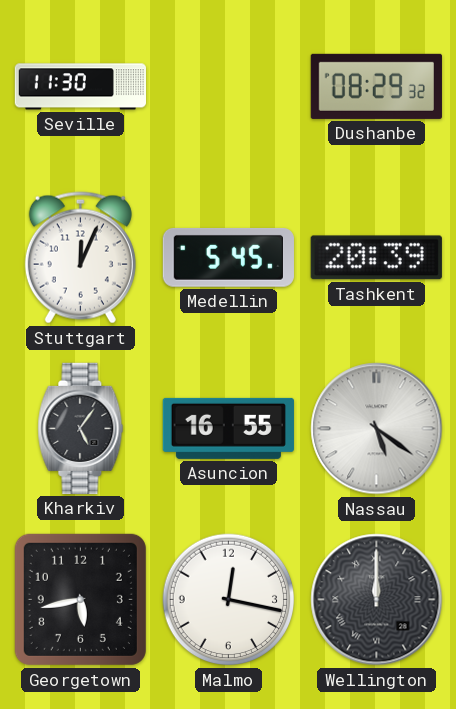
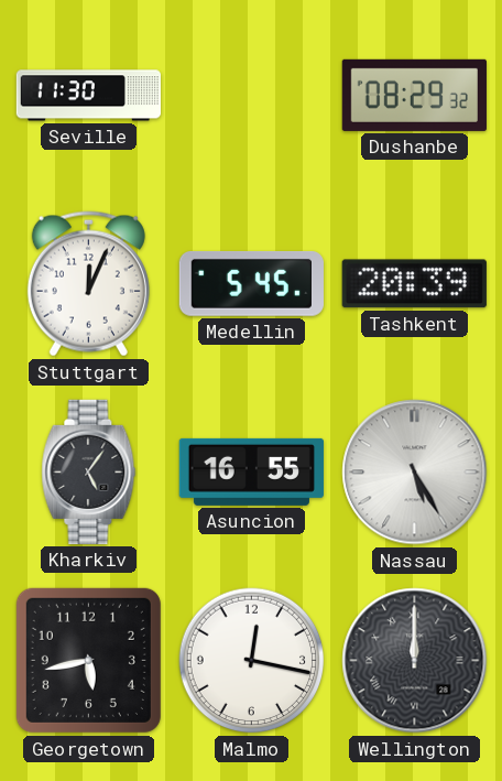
Nassau: 5:21 -> 5:25 (415, 473)
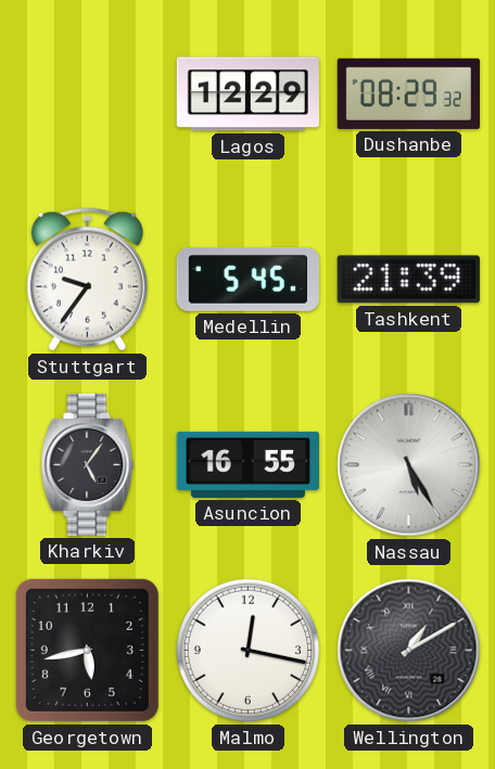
Seville: 11:30 -> none (88, 96)
Lagos: none -> 12:29 (247, 94)
Stuttgart: 12:04 -> 9:36 (87, 280)
Tashkent: 20:39 -> 21:39 (408, 280)
Wellington: 12:00 -> 1:10 (409, 651)
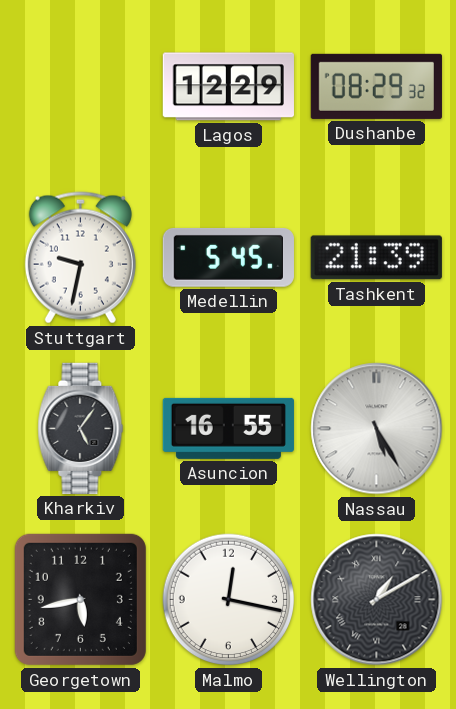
Stuttgart: 9:36 -> 9:32 (80, 258)
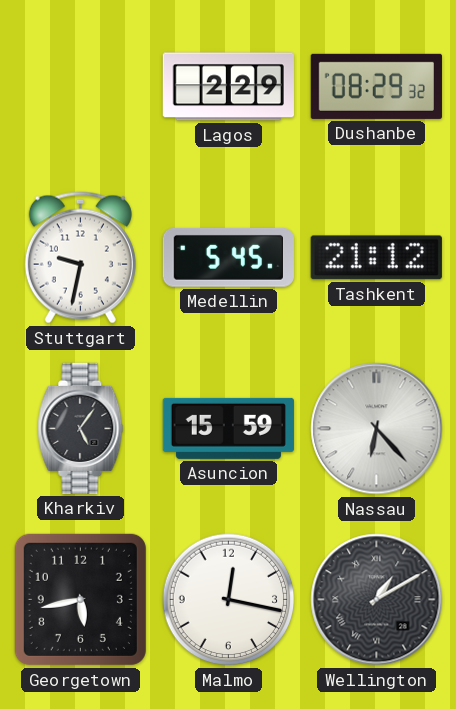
Lagos: 12:29 -> 2:29 (228, 87)
Tashkent: 21:39 -> 21:12 (376, 258)
Asuncion: 16:55 -> 15:59 (228, 428)
Nassau: 5:25 -> 6:23 (377, 429)
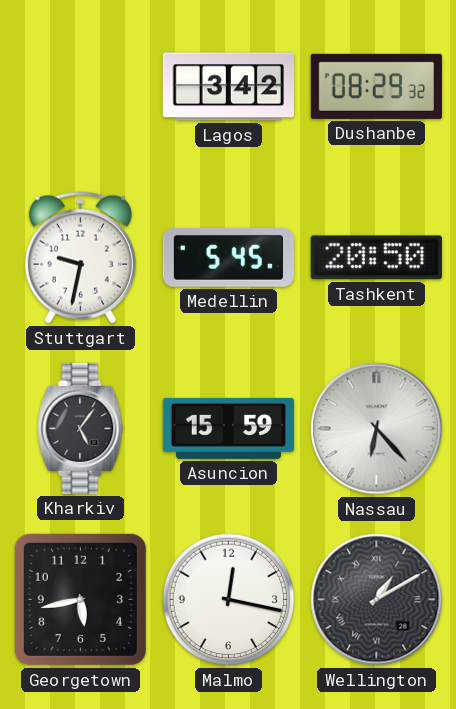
Lagos: 2:29 -> 3:42 (228, 87)
Tashkent: 21:12 -> 20:50 (376, 258)
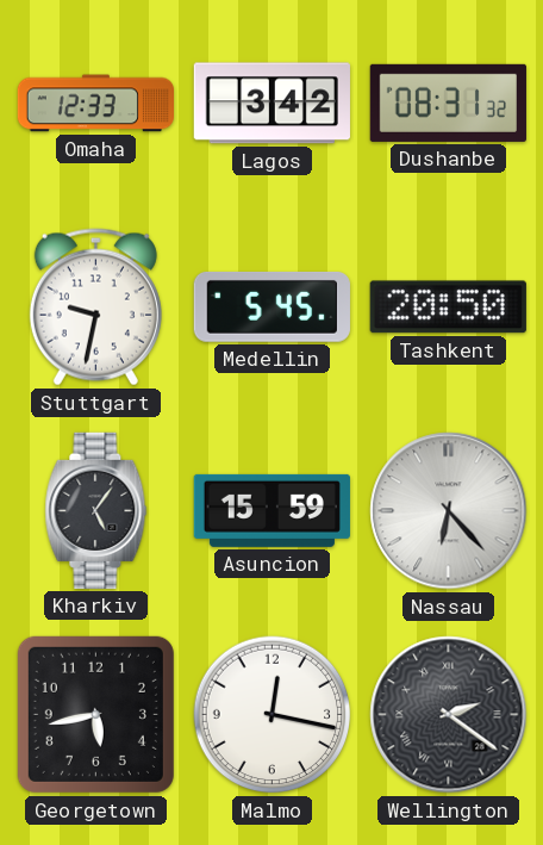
Omaha: none -> 12:33 (95, 104)
Dushanbe: 08:29 -> 08:31 (448, 102)
Wellington: 1:10 -> 2:21 (449, 715)
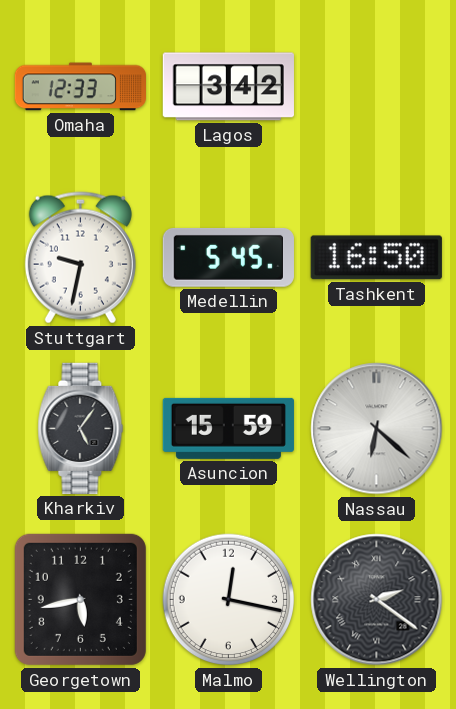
Dushanbe: 08:31 -> none (448, 102)
Tashkent: 20:50 -> 16:50 (376, 258)
Nassau: 6:23 -> 6:22 (377, 429)
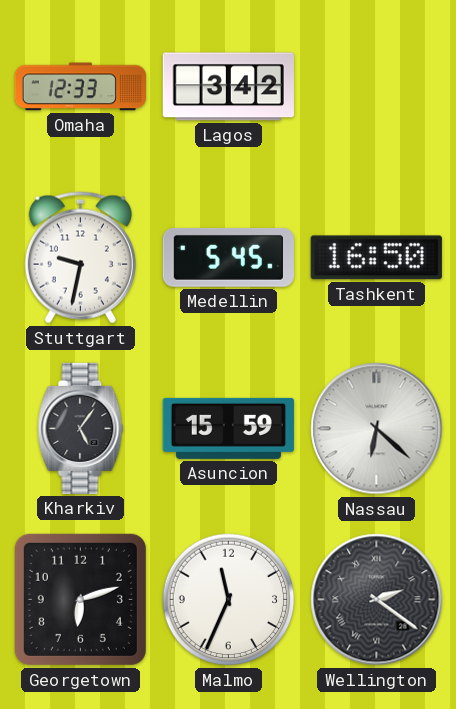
Georgetown: 5:43 -> 6:12 (80, 599)
Malmo: 12:17 -> 11:34 (229, 600)
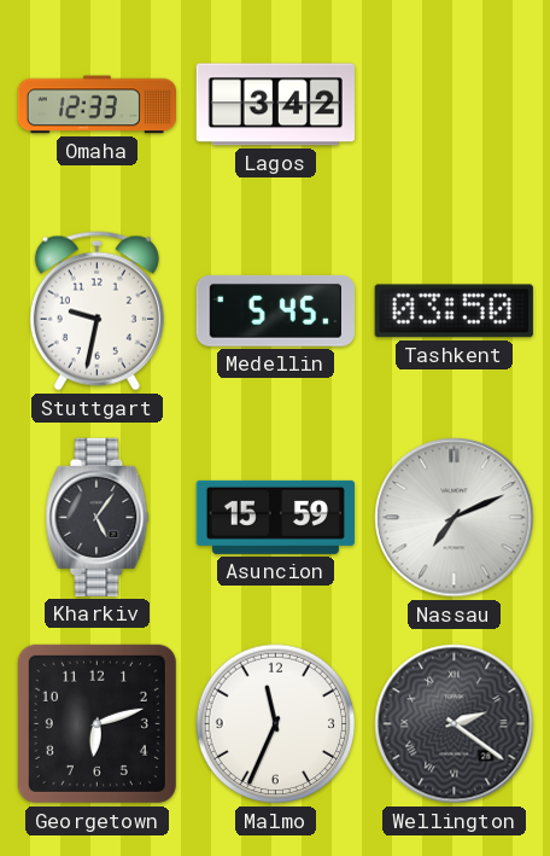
Tashkent: 16:50 -> 03:50 (454, 311)
Nassau: 6:22 -> 7:11 (455, 518)
